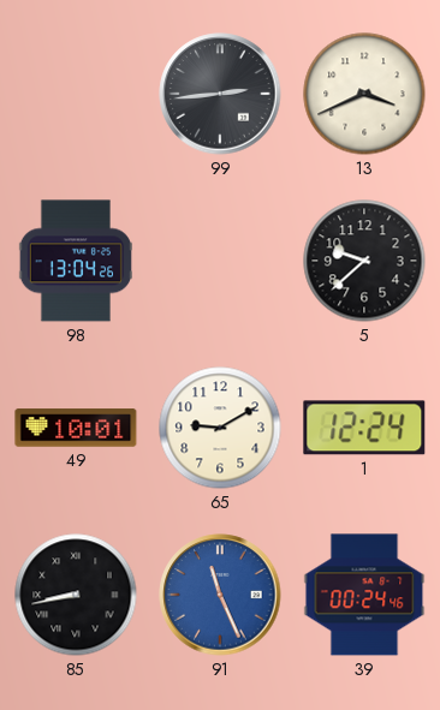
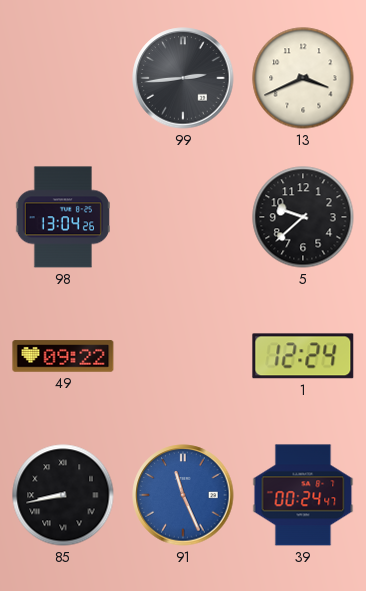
49: 10:01 -> 09:22 (63, 356)
65: 9:10 -> none (220, 428)
39: 00:24:46 -> 00:24:47 (303, 495)
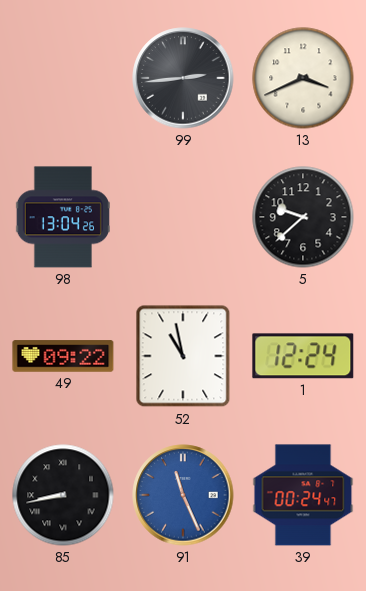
52: none -> 10:58 (183, 356)
